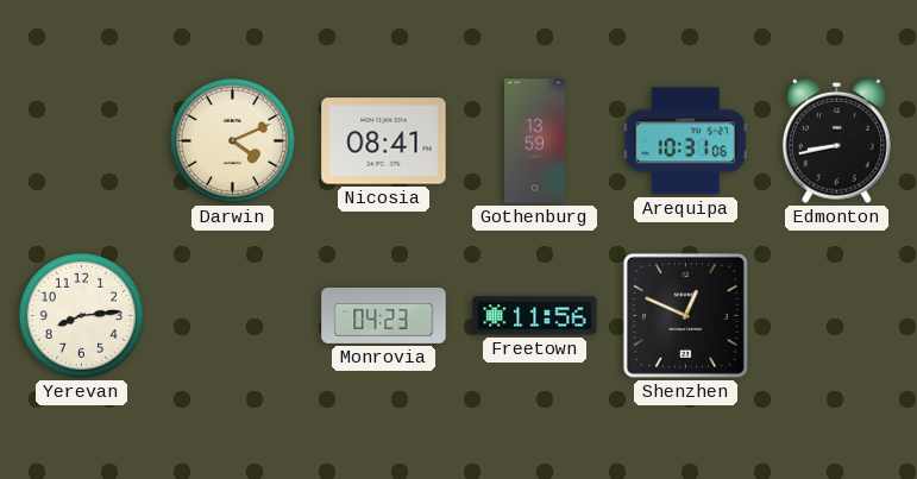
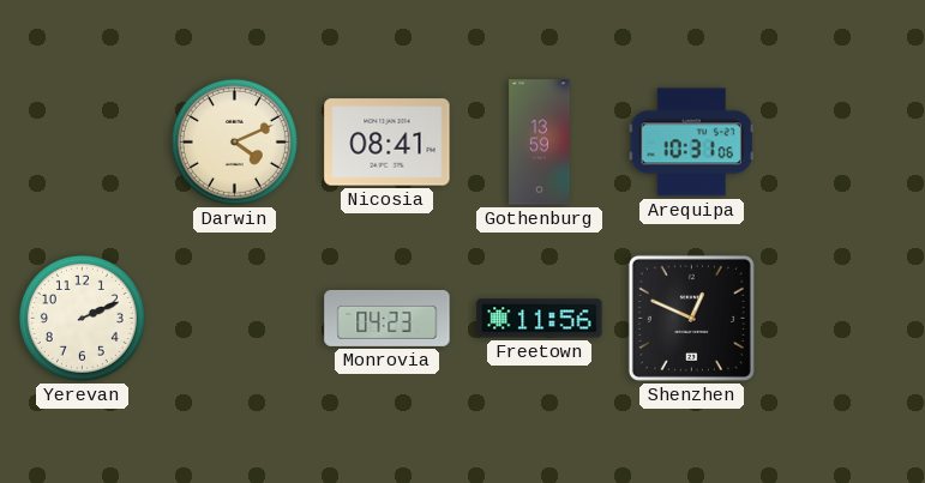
Edmonton: 8:43 -> none (836, 140)
Yerevan: 8:14 -> 2:11 (82, 318)
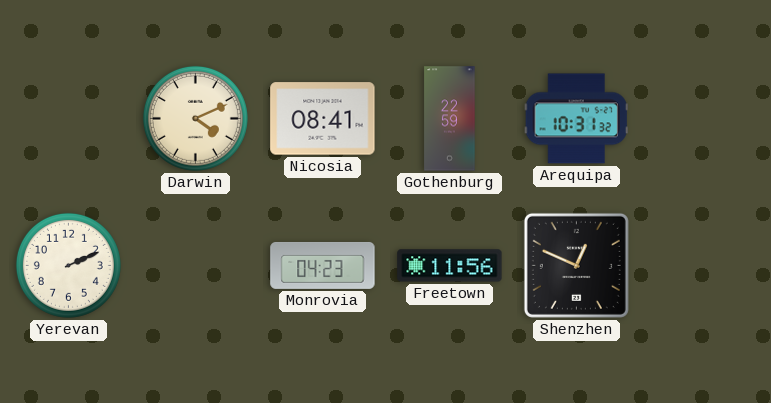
Gothenburg: 13:59 -> 22:59 (450, 119)
Arequipa: 10:31:06 -> 10:31:32 (576, 119)
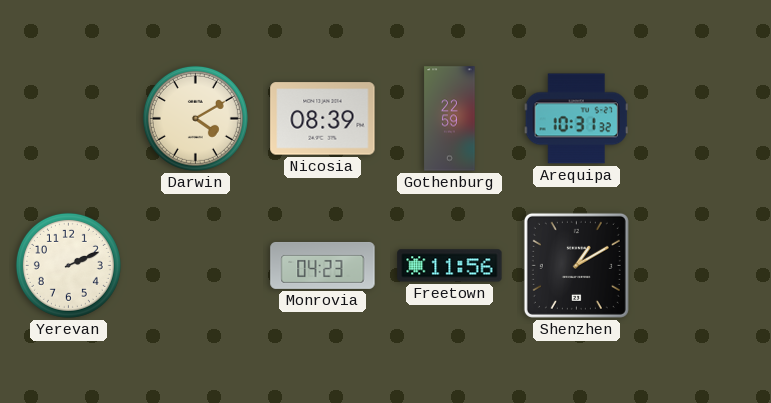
Darwin: 4:11 -> 4:10 (195, 118)
Nicosia: 08:41 -> 08:39 (323, 119)
Shenzhen: 12:49 -> 1:10 (576, 265)
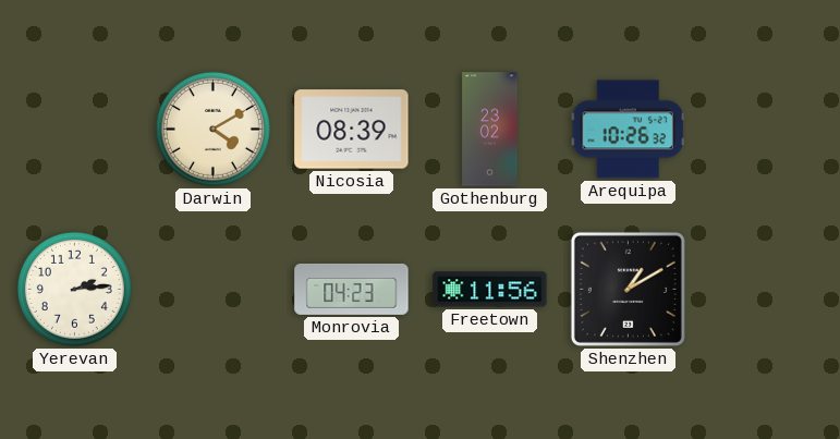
Gothenburg: 22:59 -> 23:02 (490, 130)
Arequipa: 10:31 -> 10:26 (628, 130)
Yerevan: 2:11 -> 2:14 (74, 289)
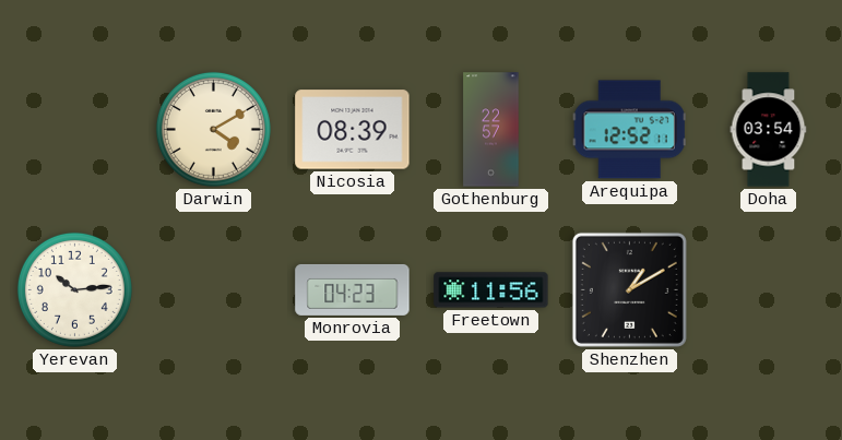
Gothenburg: 23:02 -> 22:57 (491, 130)
Arequipa: 10:26 -> 12:52 (629, 130)
Doha: none -> 03:54 (769, 130)
Yerevan: 2:14 -> 10:14 (74, 289)
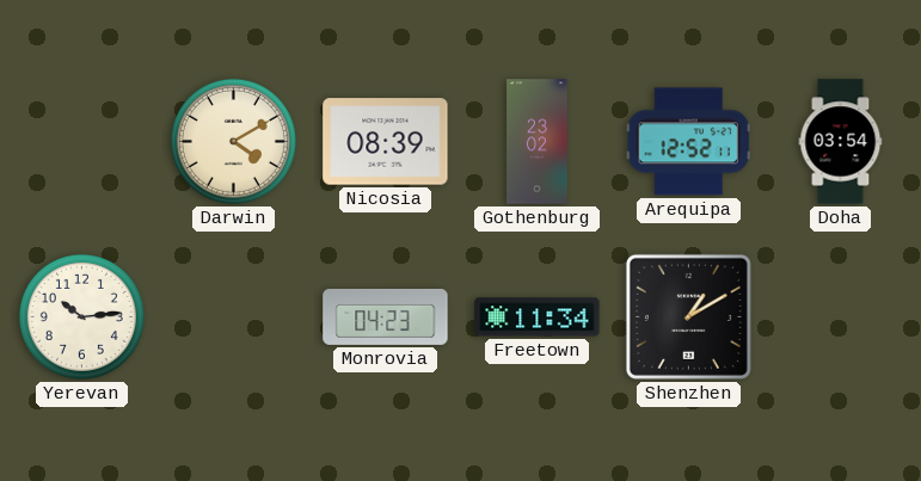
Gothenburg: 22:57 -> 23:02 (538, 142)
Freetown: 11:56 -> 11:34 (538, 317)
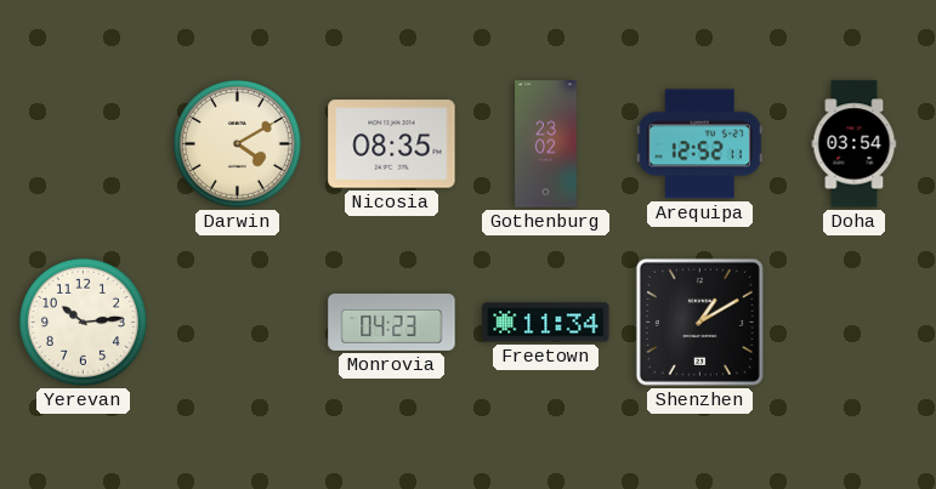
Nicosia: 08:39 -> 08:35 (392, 144)
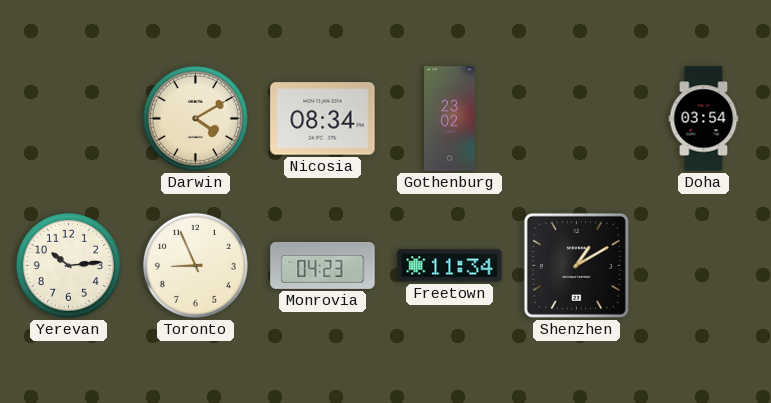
Nicosia: 08:35 -> 08:34 (323, 119)
Arequipa: 12:52 -> none (699, 144)
Toronto: none -> 8:56 (195, 265)
